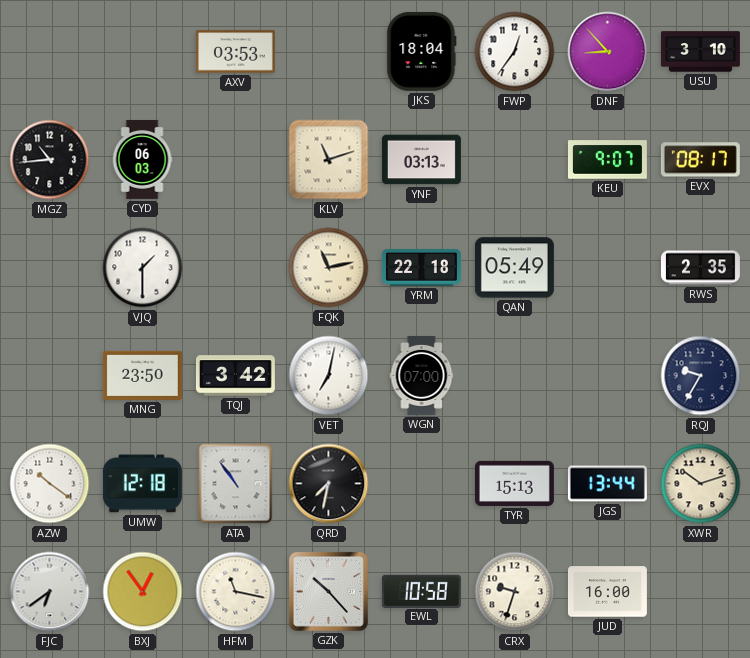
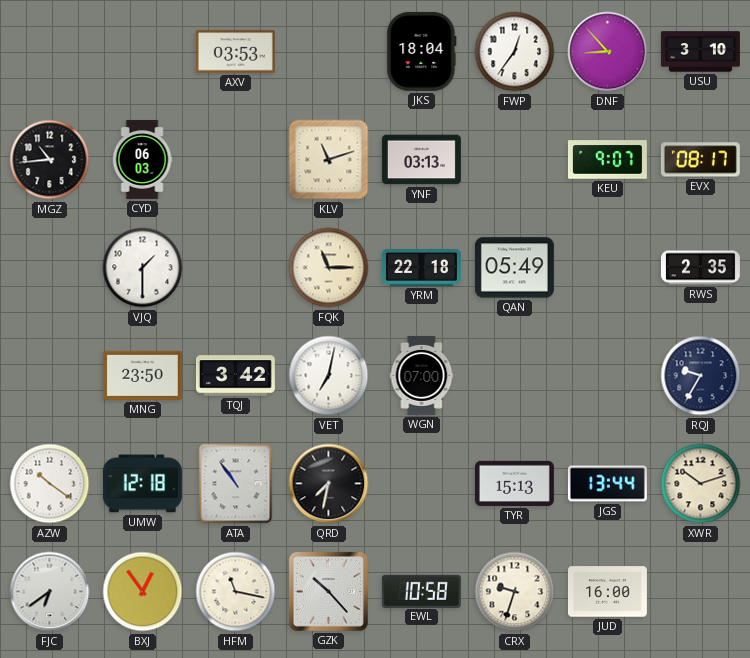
FQK: 11:13 -> 11:15 (329, 268)
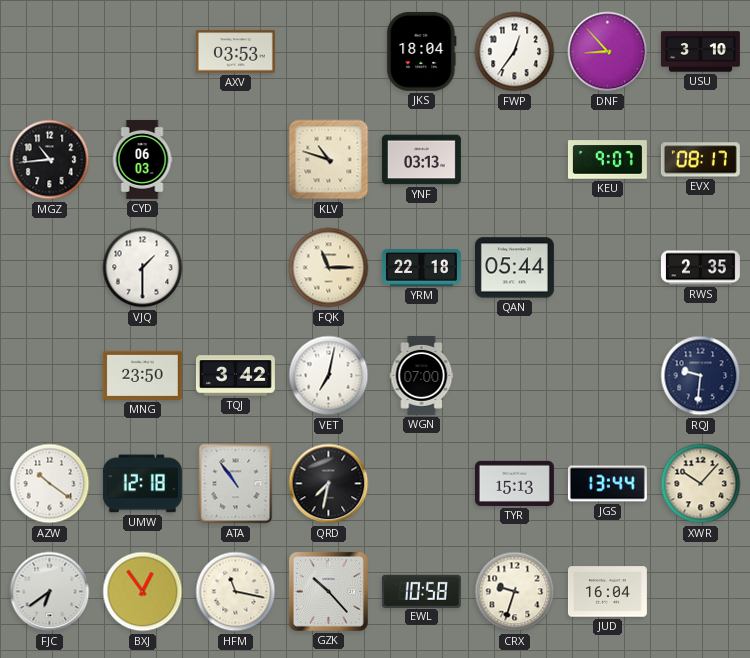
KLV: 11:12 -> 10:48 (329, 160)
QAN: 05:49 -> 05:44 (514, 268)
RQJ: 9:35 -> 9:31 (701, 376)
XWR: 10:12 -> 10:07 (701, 484)
JUD: 16:00 -> 16:04 (607, 592)
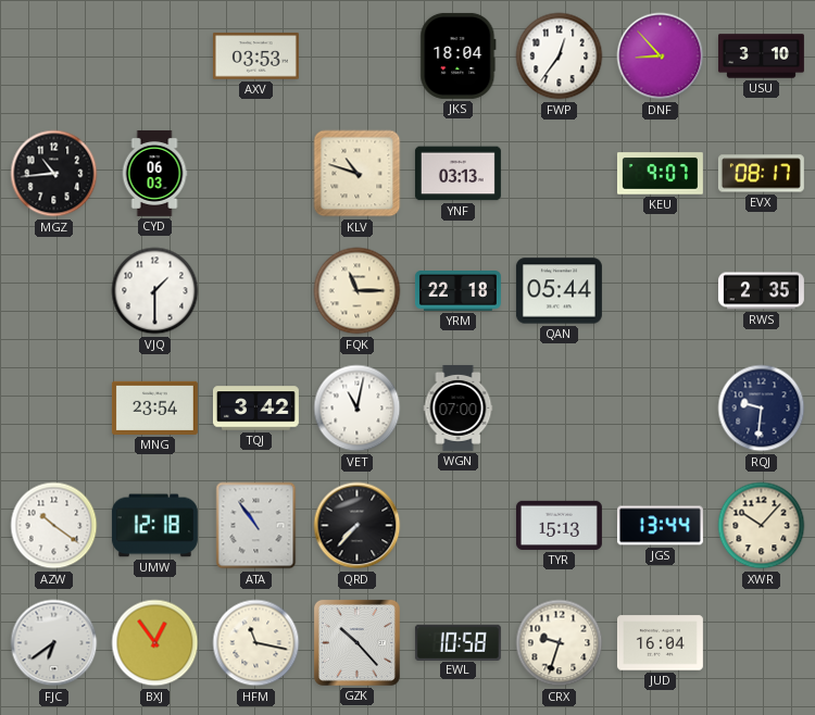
MNG: 23:50 -> 23:54 (154, 407)
VET: 7:02 -> 11:02 (358, 409)
QRD: 7:32 -> 7:37 (358, 526)
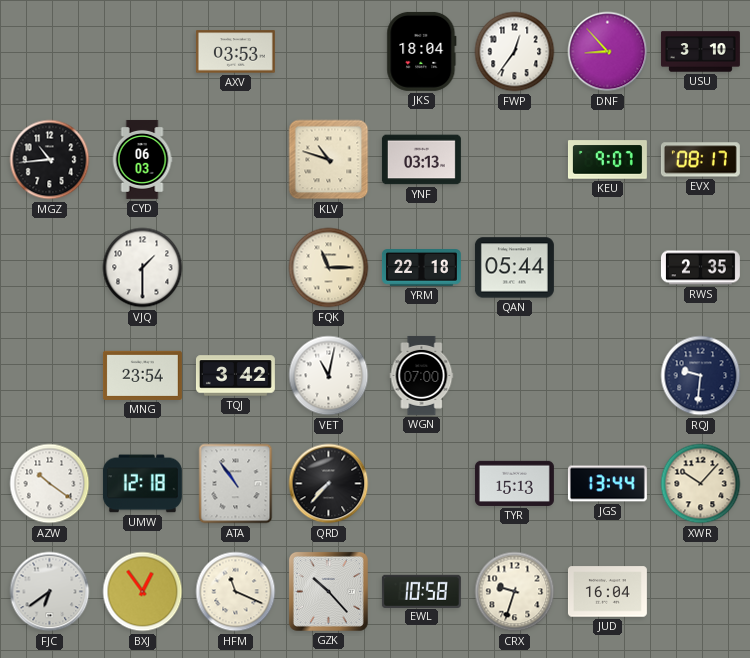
HFM: 11:17 -> 11:19 (236, 592)
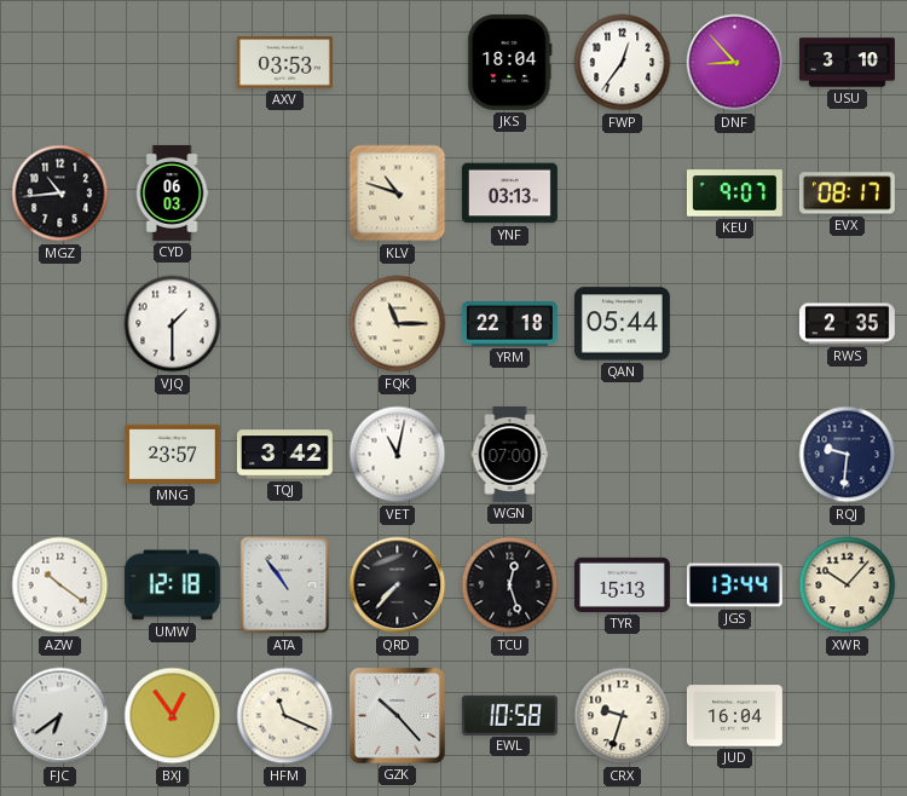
MNG: 23:54 -> 23:57 (172, 454)
TCU: none -> 12:27 (510, 586)
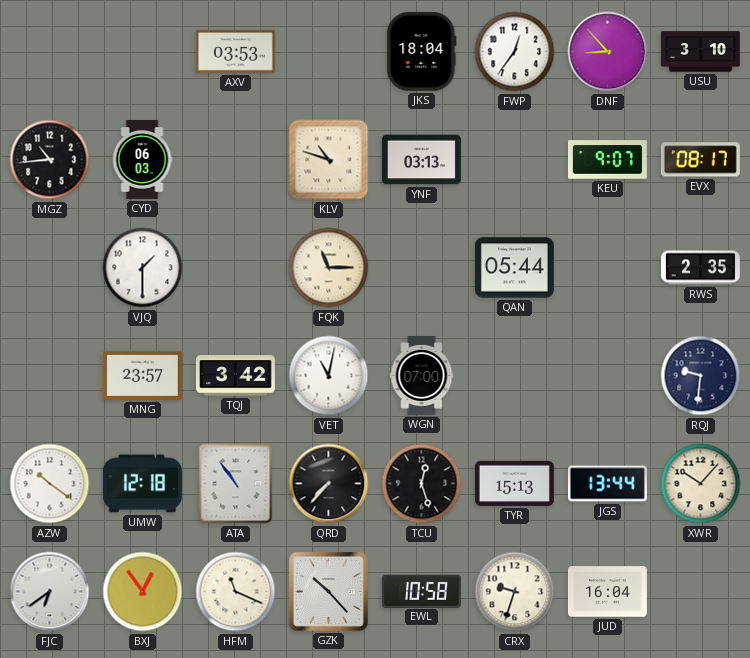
YRM: 22:18 -> none (509, 324)
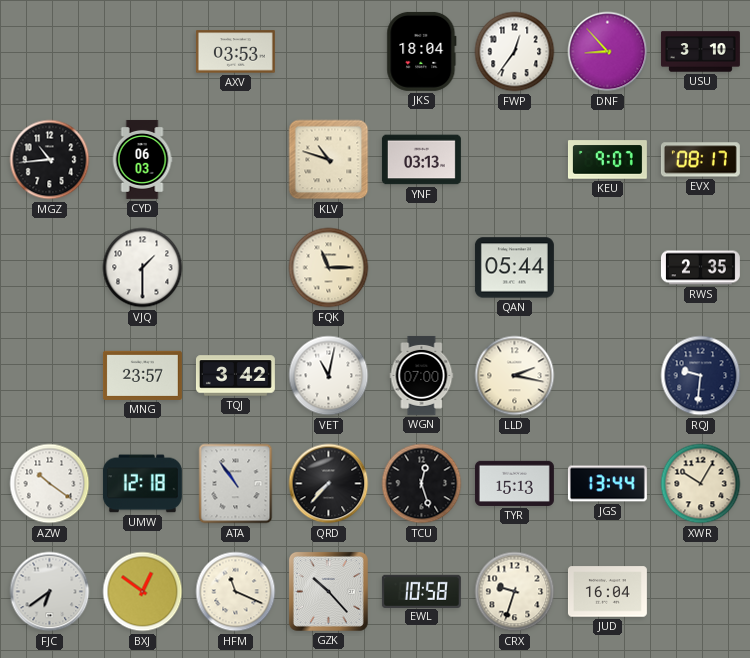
LLD: none -> 2:17 (515, 376)
XWR: 10:07 -> 10:05 (701, 484)
BXJ: 12:54 -> 12:51 (143, 592)
